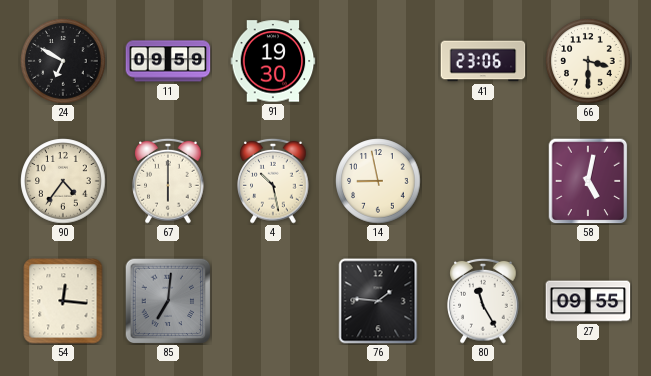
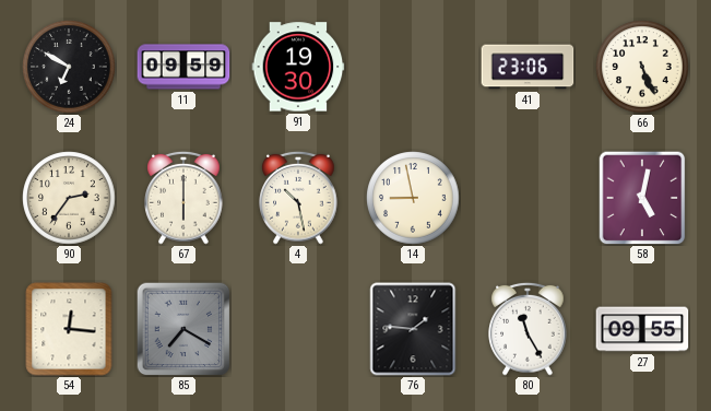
66: 3:30 -> 5:26 (642, 67)
90: 4:36 -> 2:36 (69, 198)
85: 7:01 -> 7:20 (183, 329)
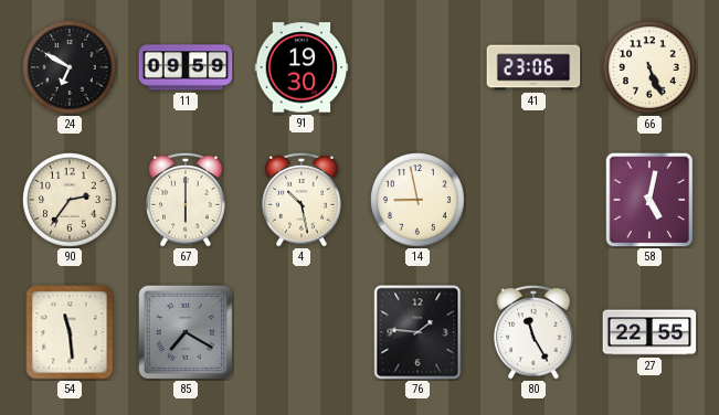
54: 12:16 -> 11:29 (70, 332)
27: 09:55 -> 22:55 (649, 332)
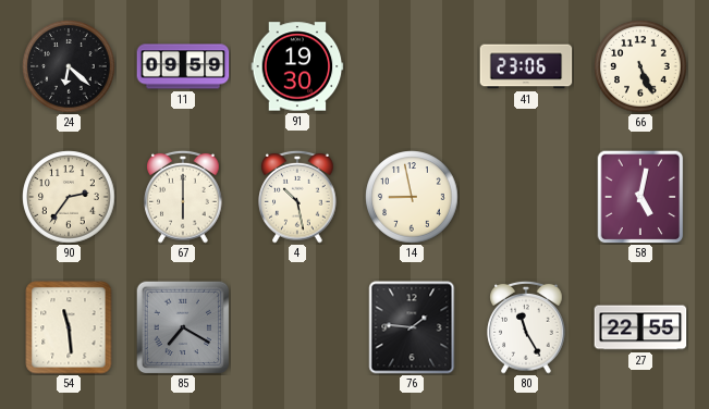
24: 6:50 -> 6:22 (69, 66)
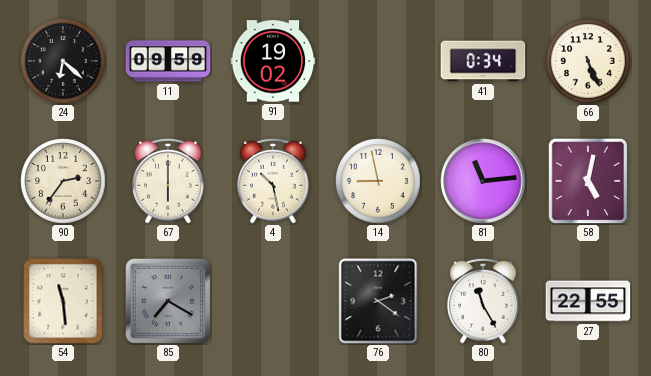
91: 19:30 -> 19:02 (273, 61)
41: 23:06 -> 0:34 (483, 61)
81: none -> 11:14 (483, 181)
76: 1:46 -> 2:21 (378, 301)
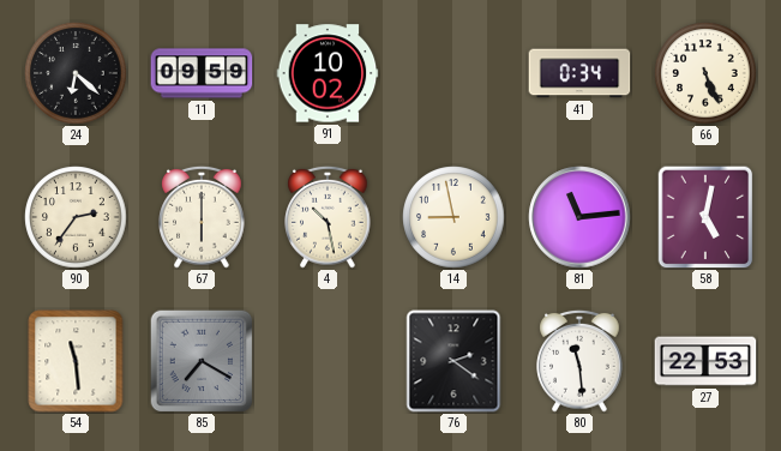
91: 19:02 -> 10:02 (328, 73)
80: 11:25 -> 11:29 (579, 361)
27: 22:55 -> 22:53 (705, 361)
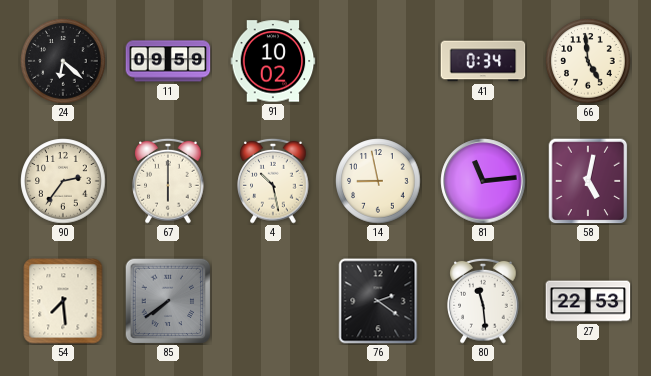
66: 5:26 -> 4:59 (588, 61)
54: 11:29 -> 7:29 (63, 301)
85: 7:20 -> 7:39 (168, 301)
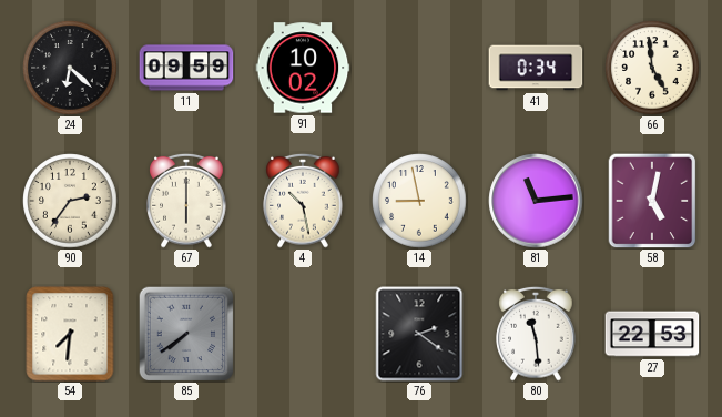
54: 7:29 -> 7:31 (70, 334)
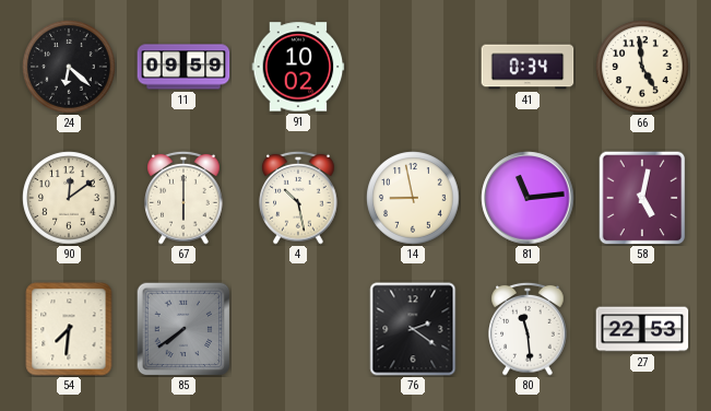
90: 2:36 -> 12:09 (69, 198)
